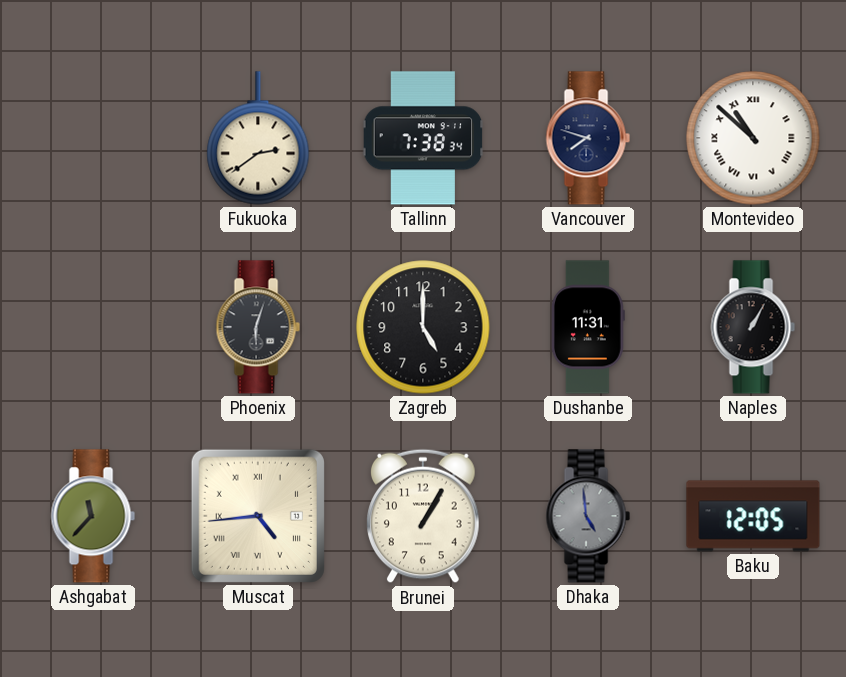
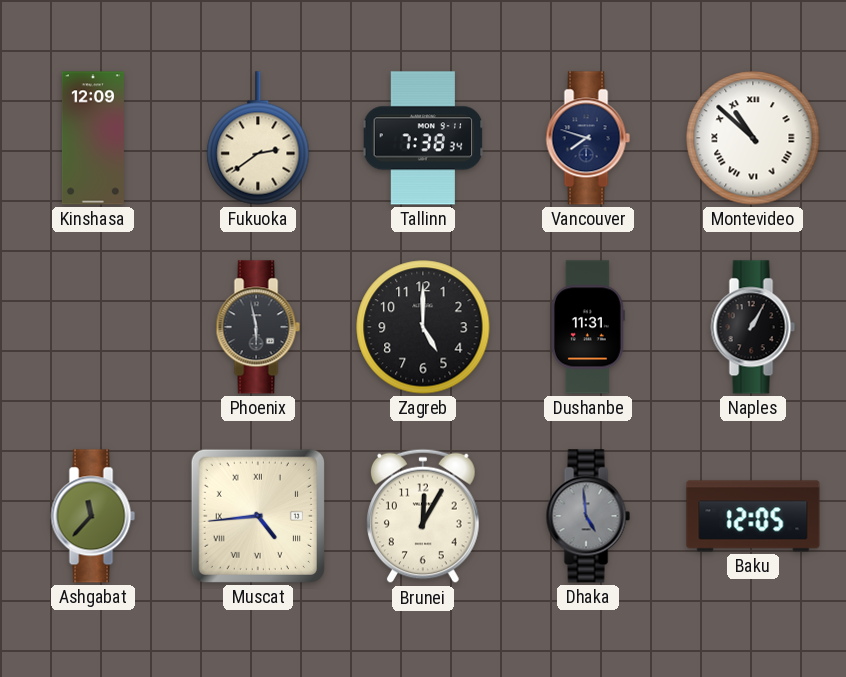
Kinshasa: none -> 12:09 (93, 138)
Phoenix: 6:03 -> 5:58 (258, 327)
Brunei: 1:05 -> 12:05 (424, 516)
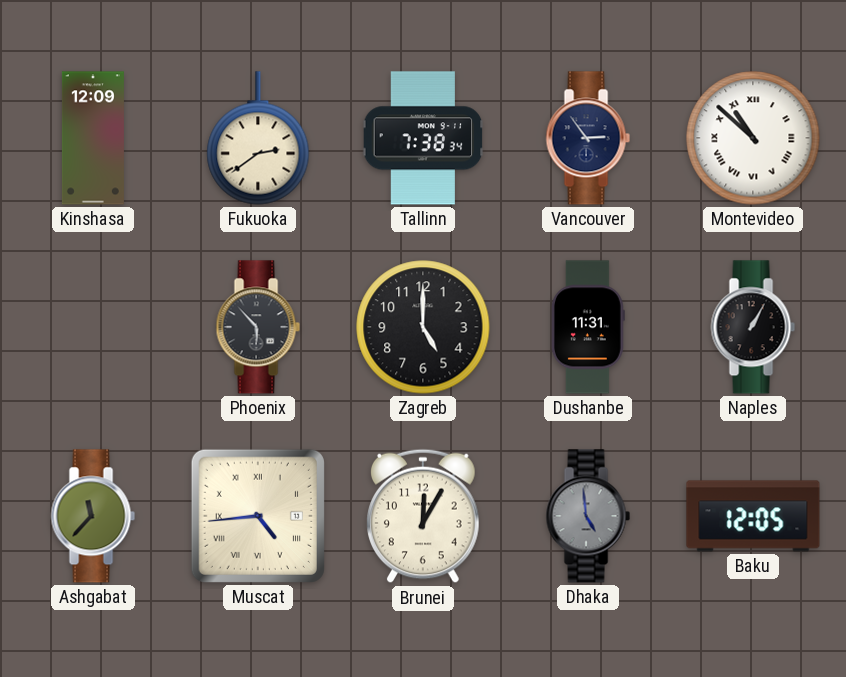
Vancouver: 7:48 -> 2:54 (588, 138)
Phoenix: 5:58 -> 5:53 (258, 327)
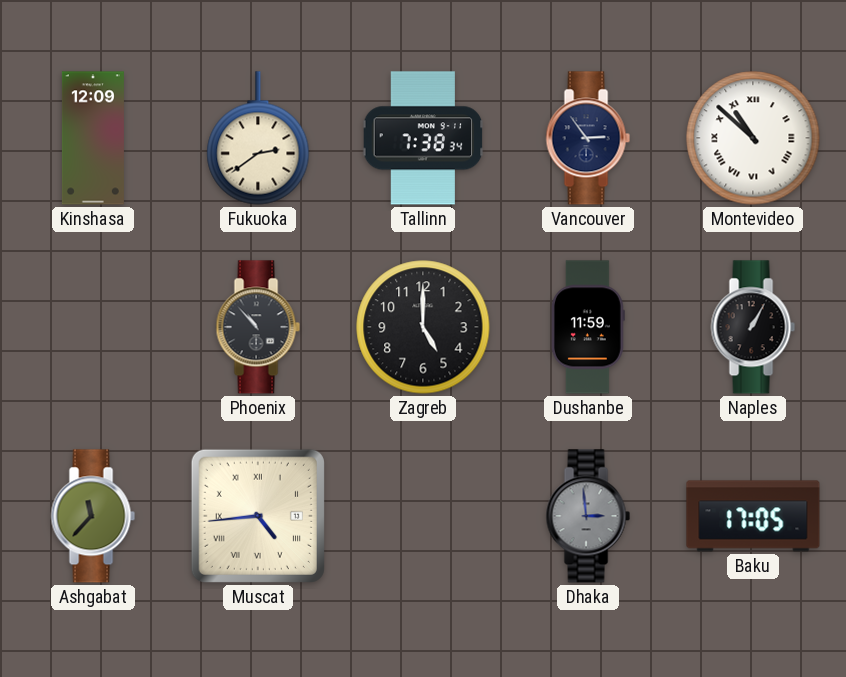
Phoenix: 5:53 -> 10:53 (258, 327)
Dushanbe: 11:31 -> 11:59 (588, 327)
Brunei: 12:05 -> none (424, 516)
Dhaka: 4:59 -> 2:59 (588, 516)
Baku: 12:05 -> 17:05 (753, 516)
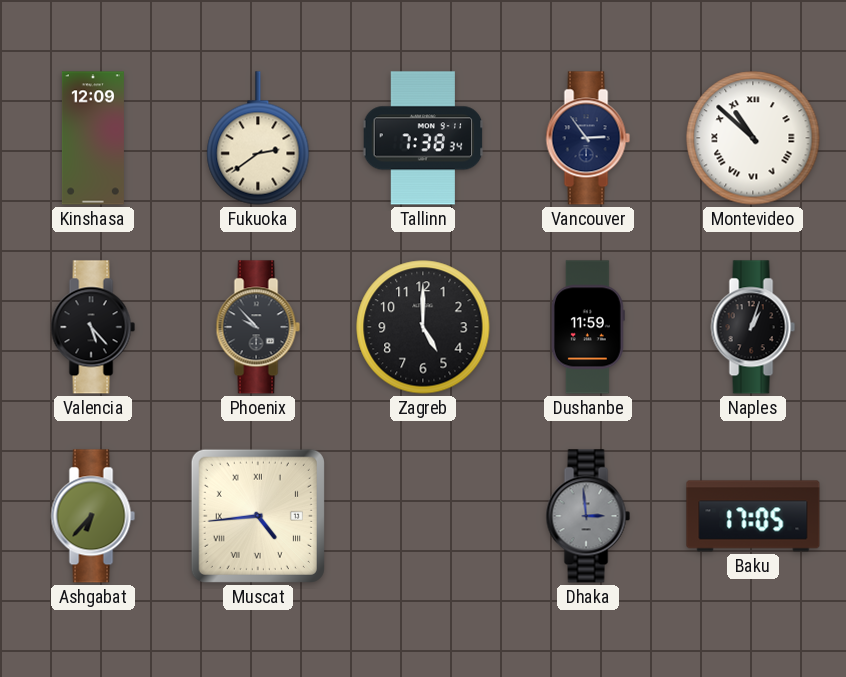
Valencia: none -> 5:23 (93, 327)
Phoenix: 10:53 -> 9:53 (258, 327)
Naples: 1:05 -> 1:03 (753, 327)
Ashgabat: 11:37 -> 6:37 (93, 516)
